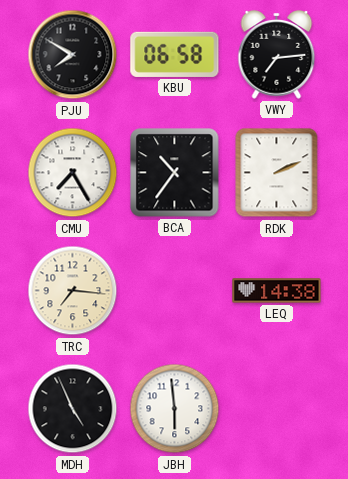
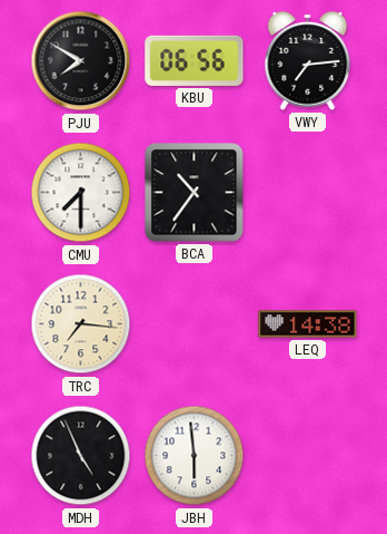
KBU: 06:58 -> 06:56 (195, 60)
CMU: 7:25 -> 7:30 (81, 193)
RDK: 2:11 -> none (277, 173)
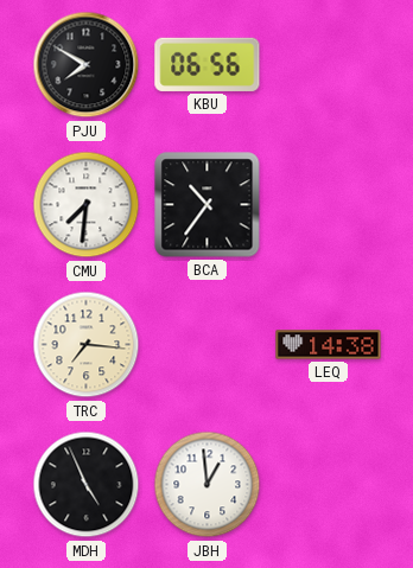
VWY: 7:14 -> none (308, 61)
CMU: 7:30 -> 7:31 (87, 205)
JBH: 5:59 -> 12:59 (208, 485)
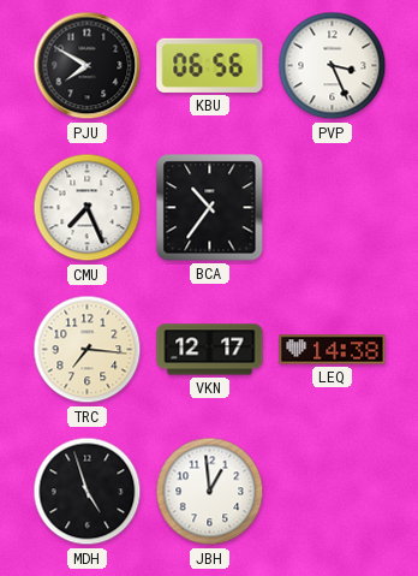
PVP: none -> 3:26 (333, 66)
CMU: 7:31 -> 7:26 (88, 208)
VKN: none -> 12:17 (210, 350)
MDH: 4:56 -> 4:57 (88, 492)
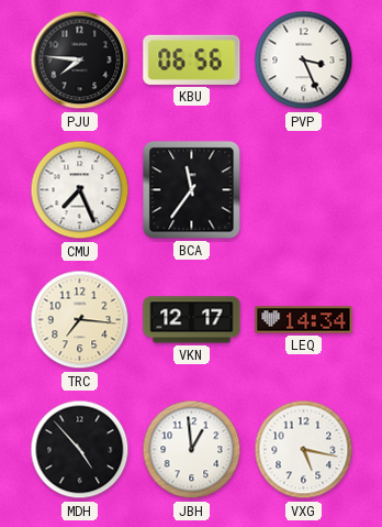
PJU: 7:50 -> 7:46 (80, 61)
BCA: 10:36 -> 11:36 (192, 190)
LEQ: 14:38 -> 14:34 (304, 320)
MDH: 4:57 -> 4:53 (80, 450)
VXG: none -> 5:17 (304, 450)
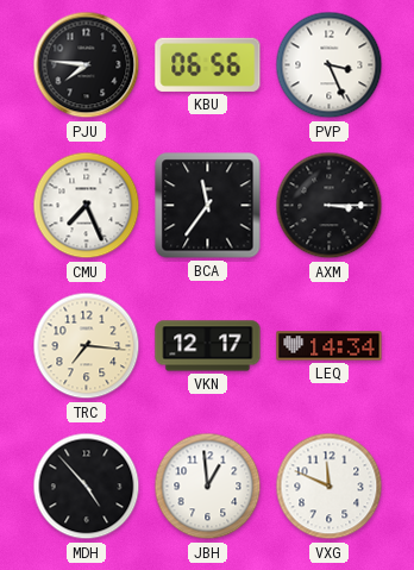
AXM: none -> 3:15 (330, 206)
VXG: 5:17 -> 11:49 (330, 487)
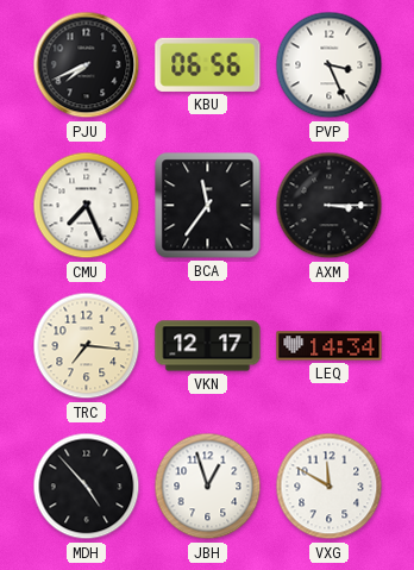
PJU: 7:46 -> 7:41 (87, 65)
JBH: 12:59 -> 12:57 (208, 487)
VXG: 11:49 -> 11:50 (330, 487)
